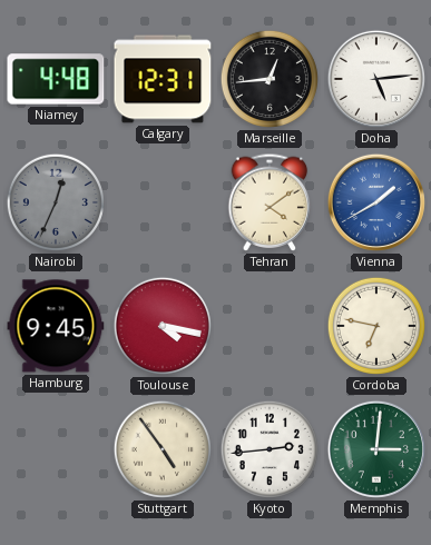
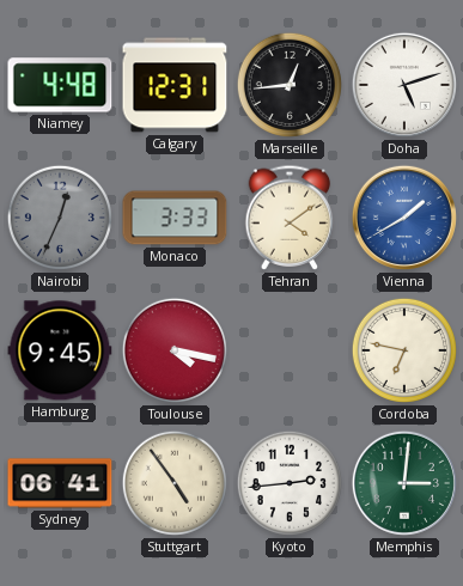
Doha: 5:14 -> 5:12 (404, 85)
Monaco: none -> 3:33 (175, 218)
Sydney: none -> 06:41 (60, 483)
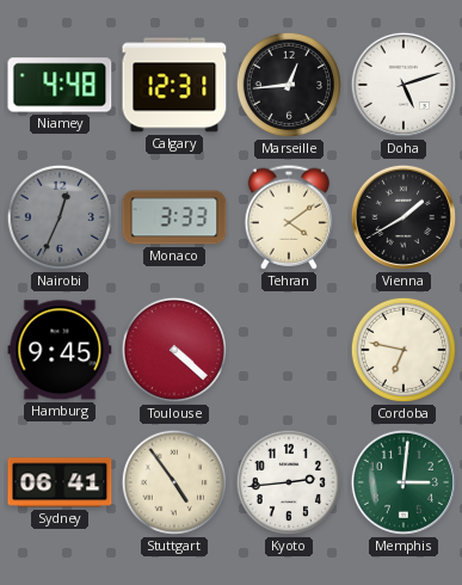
Vienna dial: blue -> black (404, 217)
Toulouse: 4:17 -> 4:22 (174, 350)
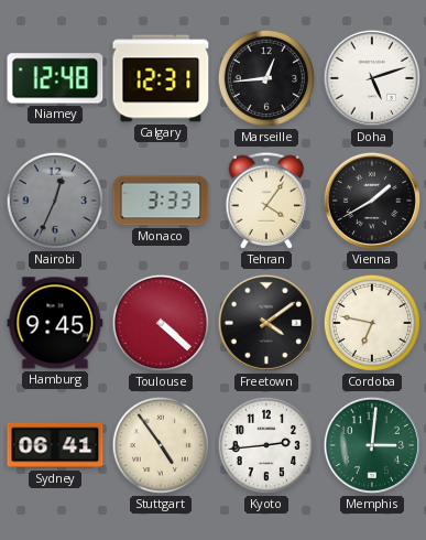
Niamey: 4:48 -> 12:48 (55, 78)
Tehran: 4:09 -> 4:06 (266, 201)
Freetown: none -> 4:09 (266, 323)
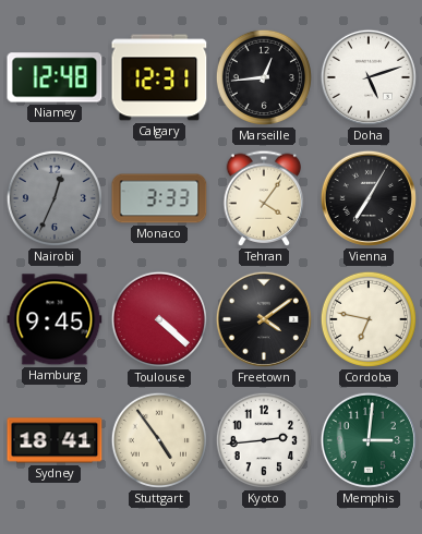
Vienna: 1:40 -> 7:05 (369, 198)
Sydney: 06:41 -> 18:41 (55, 440)
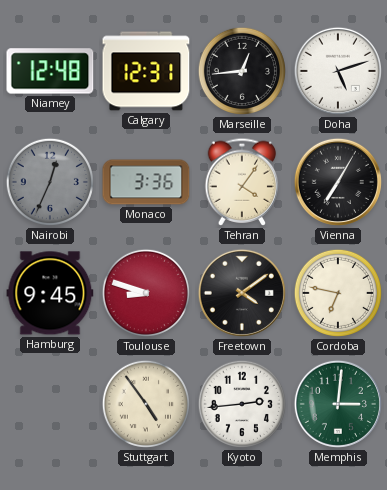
Monaco: 3:33 -> 3:36 (146, 182)
Toulouse: 4:22 -> 8:48 (146, 293)
Sydney: 18:41 -> none (55, 440)
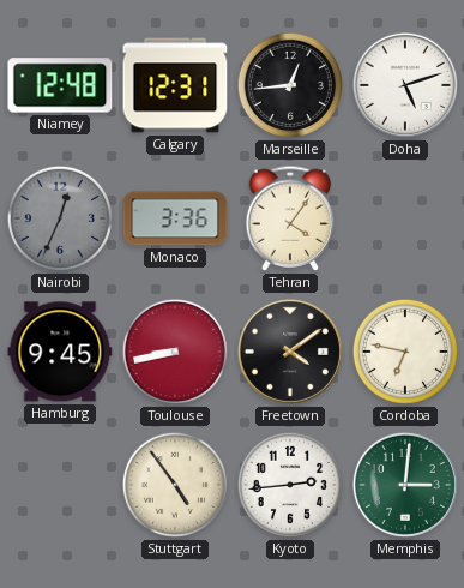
Vienna: 7:05 -> none (338, 182)
Toulouse: 8:48 -> 8:43 (175, 352)
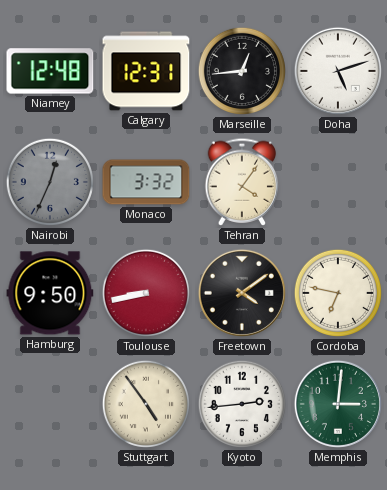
Monaco: 3:36 -> 3:32 (146, 182)
Hamburg: 9:45 -> 9:50 (50, 293)
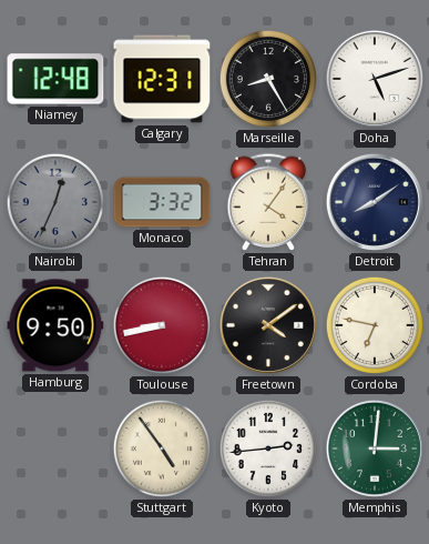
Marseille: 12:44 -> 8:25 (268, 79)
Detroit: none -> 8:09 (375, 202)
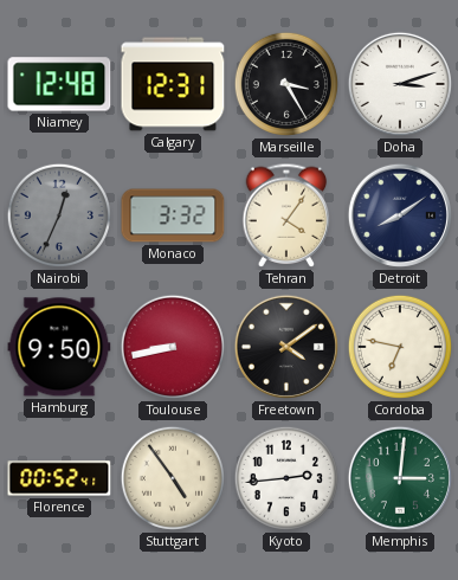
Marseille: 8:25 -> 3:25 (286, 84)
Doha: 5:12 -> 3:12 (400, 84)
Florence: none -> 00:52 (59, 478)
